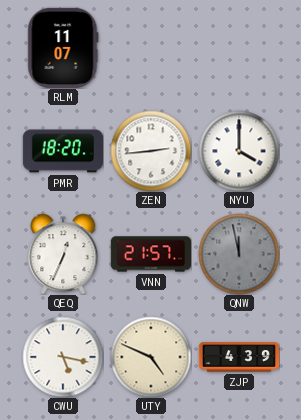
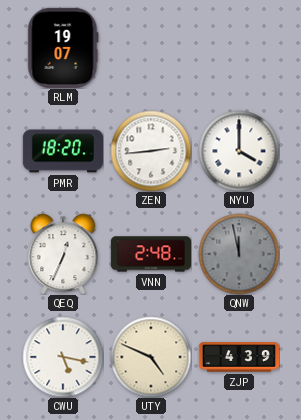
RLM: 11:07 -> 19:07 (63, 48)
VNN: 21:57 -> 2:48 (150, 254)
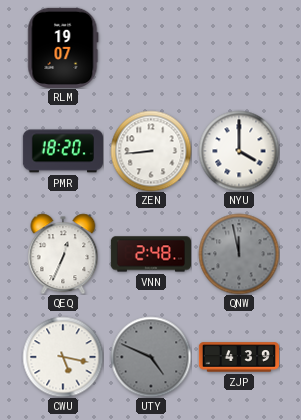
ZEN: 2:44 -> 8:44 (151, 151)
UTY dial: cream -> grey (151, 357)
